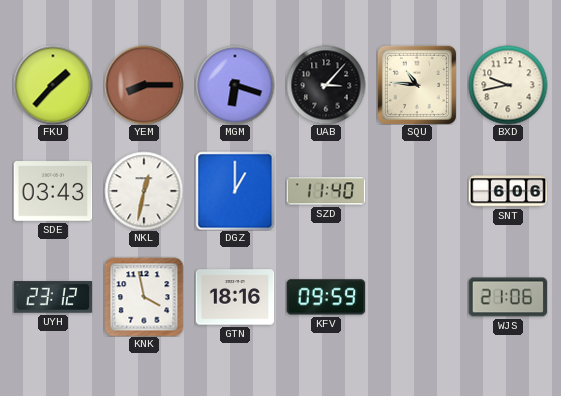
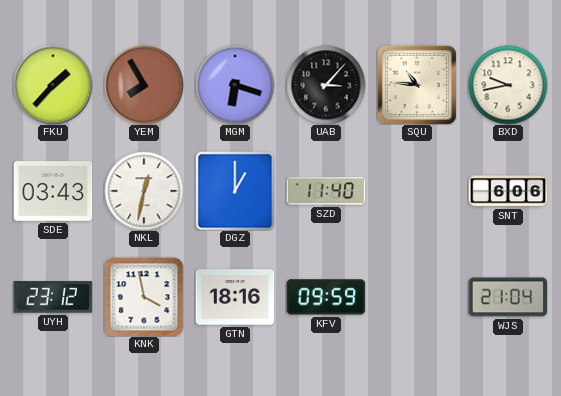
YEM: 8:15 -> 7:55 (144, 85)
WJS: 21:06 -> 21:04 (508, 297)
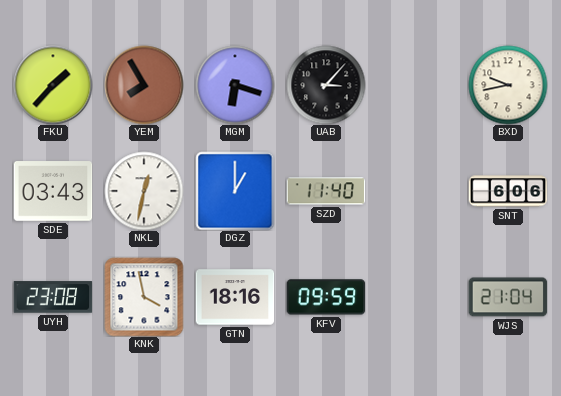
SQU: 10:46 -> none (417, 85)
UYH: 23:12 -> 23:08 (53, 297)
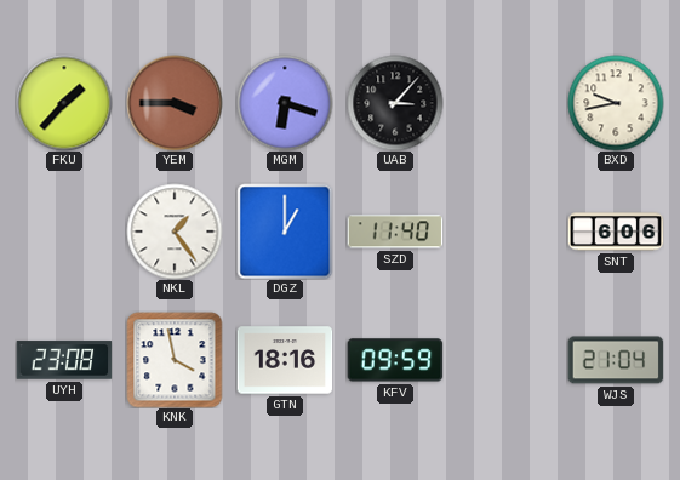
YEM: 7:55 -> 3:45 (175, 103)
SDE: 03:43 -> none (53, 191)
NKL: 12:32 -> 1:24 (175, 232)
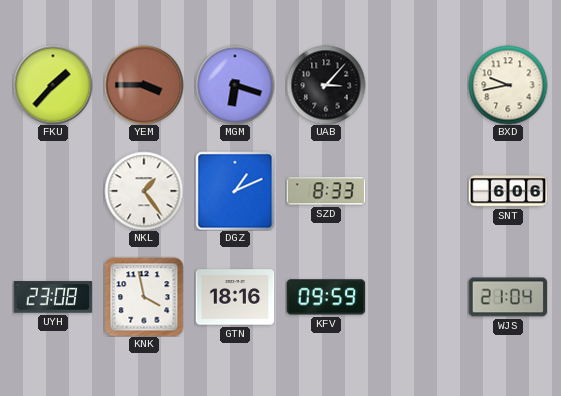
DGZ: 1:00 -> 1:11 (235, 191)
SZD: 11:40 -> 8:33 (326, 191)
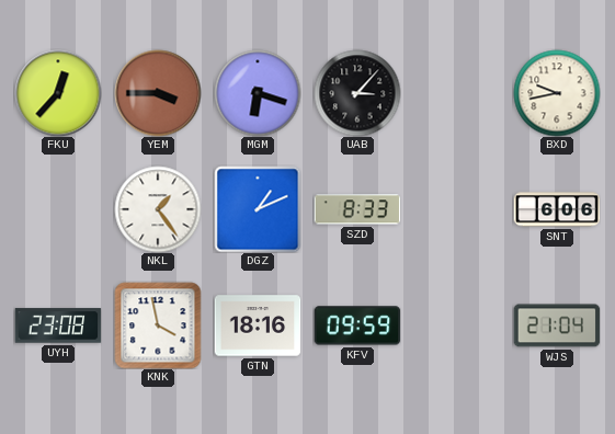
FKU: 1:37 -> 12:37 (58, 93)
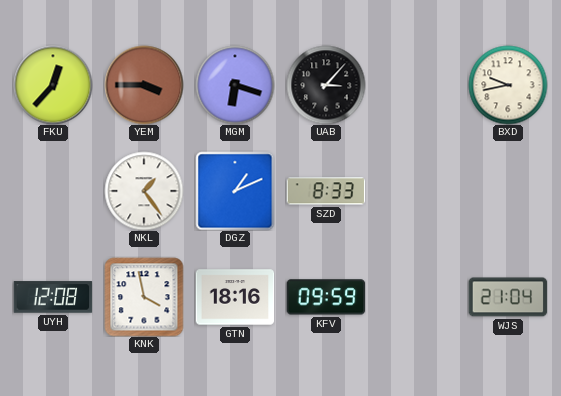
SNT: 6:06 -> none (557, 209)
UYH: 23:08 -> 12:08 (53, 297)
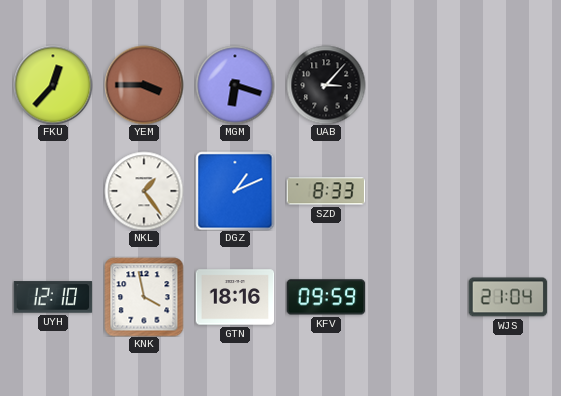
BXD: 9:43 -> none (508, 85)
UYH: 12:08 -> 12:10 (53, 297)
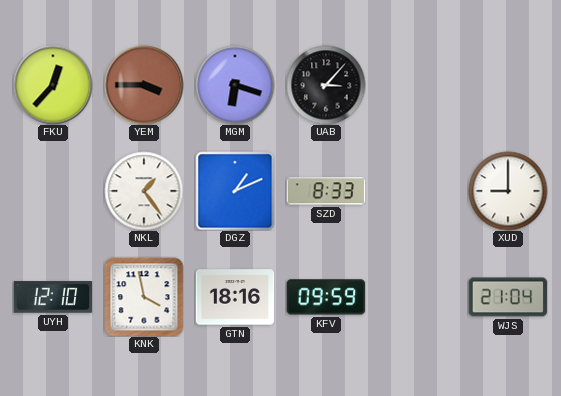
XUD: none -> 9:00 (508, 191)
